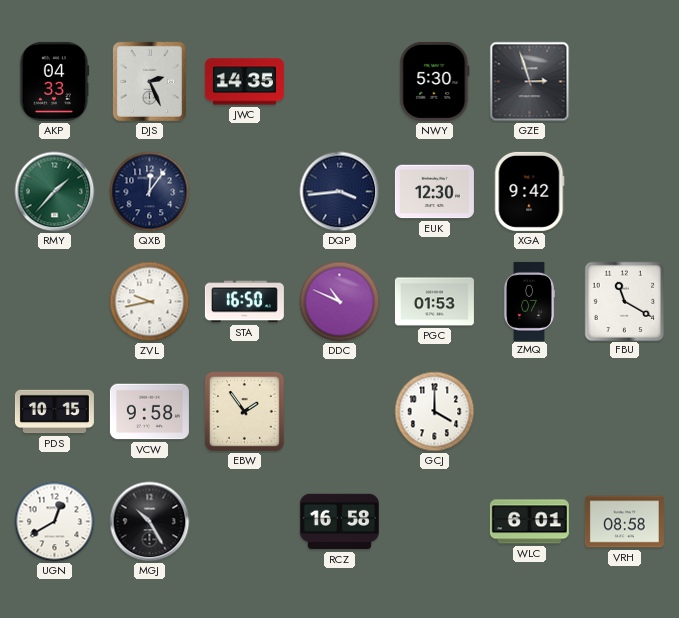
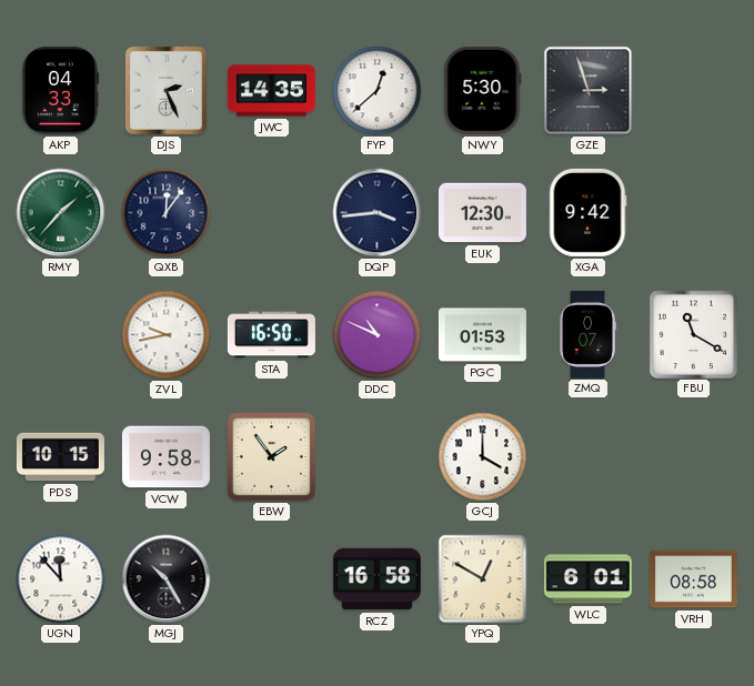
FYP: none -> 12:38 (378, 91)
UGN: 12:40 -> 11:53 (61, 579)
YPQ: none -> 12:50 (483, 579)
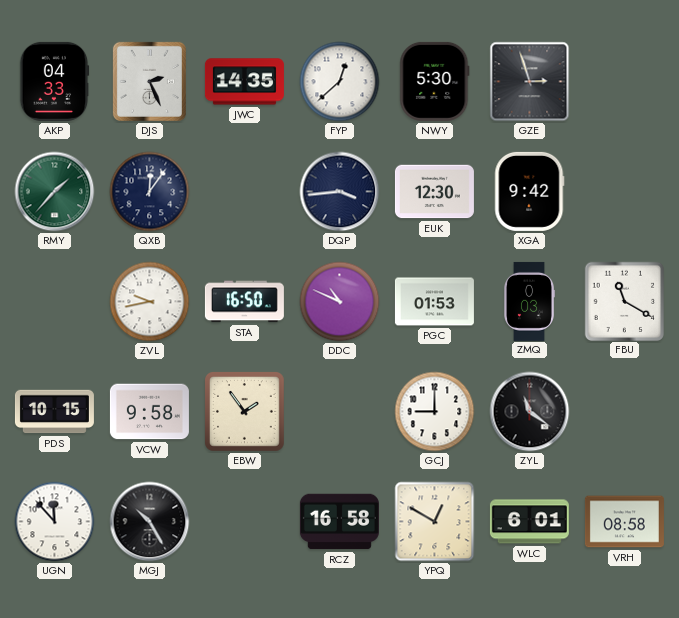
ZMQ: 0:07 -> 0:03 (529, 301)
GCJ: 4:00 -> 9:00 (435, 412)
ZYL: none -> 11:21 (530, 412)
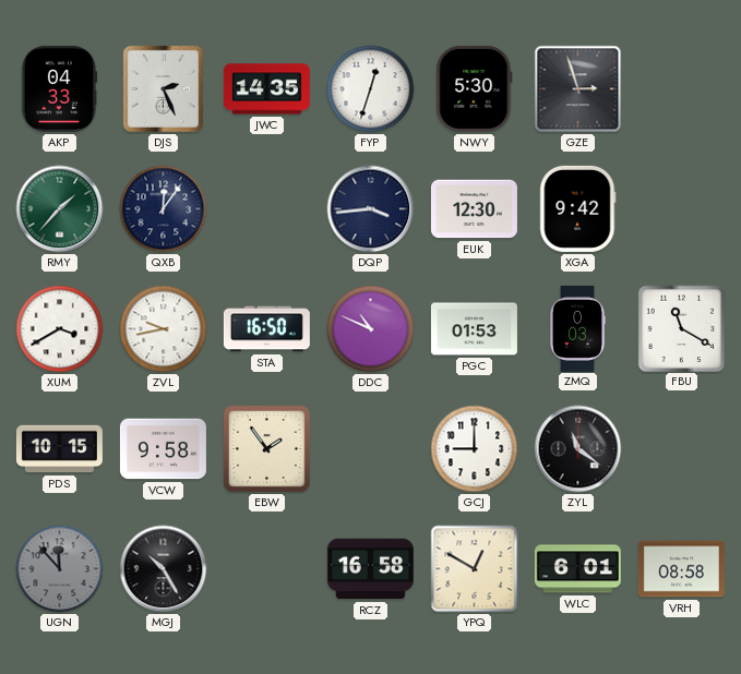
FYP: 12:38 -> 12:33 (371, 89)
XUM: none -> 3:40 (60, 329)
UGN dial: white -> grey (60, 569)
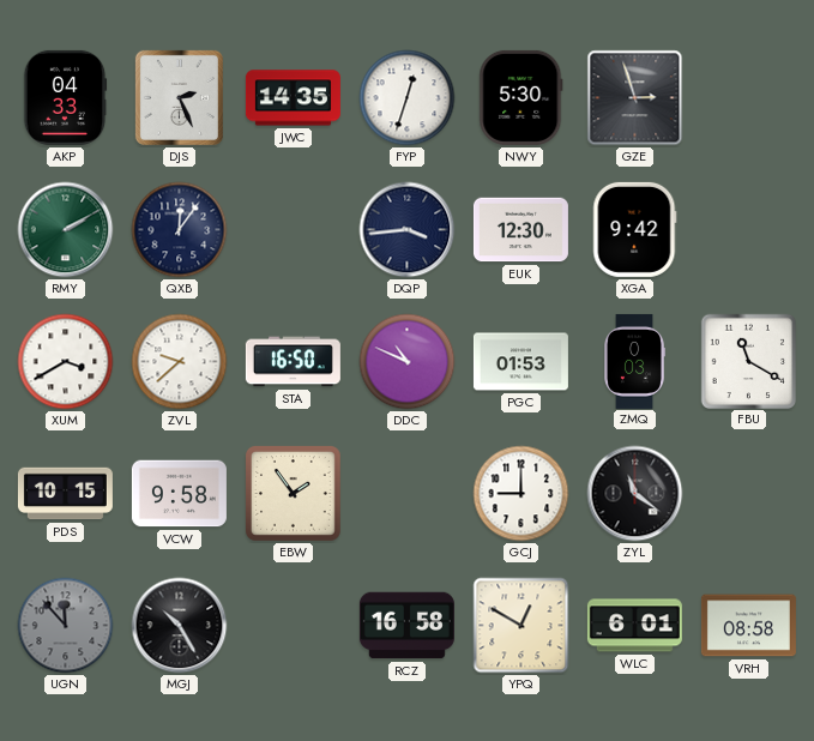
RMY: 1:37 -> 2:10 (66, 230)
ZVL: 9:43 -> 9:38 (180, 362)
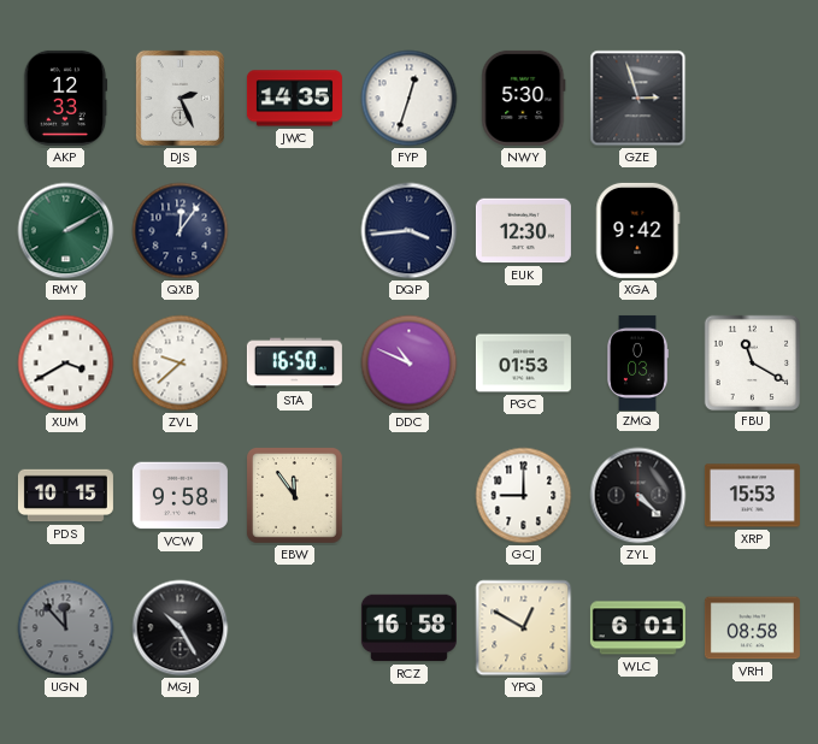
AKP: 04:33 -> 12:33 (65, 98)
EBW: 1:54 -> 11:54 (295, 496)
ZYL: 11:21 -> 4:22 (638, 496)
XRP: none -> 15:53 (752, 496)
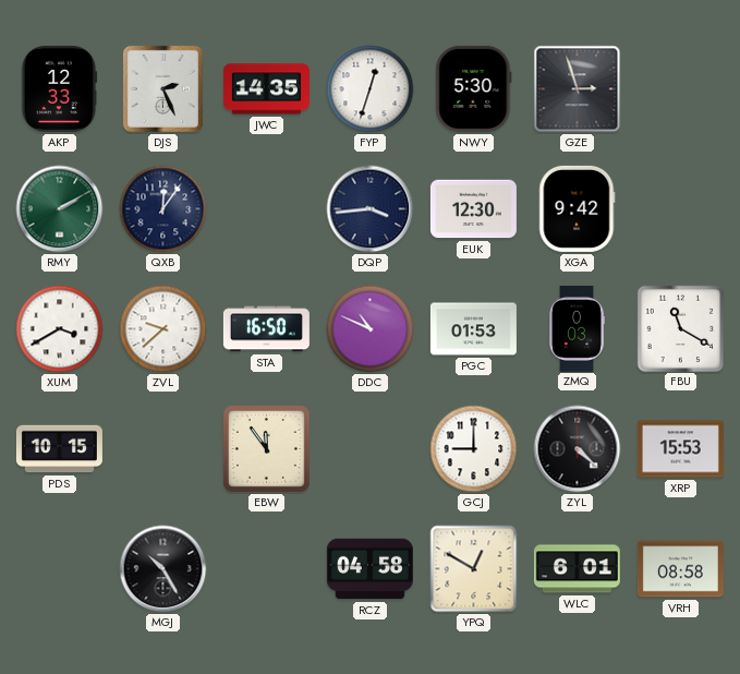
VCW: 9:58 -> none (180, 496)
UGN: 11:53 -> none (66, 628)
RCZ: 16:58 -> 04:58 (369, 569)
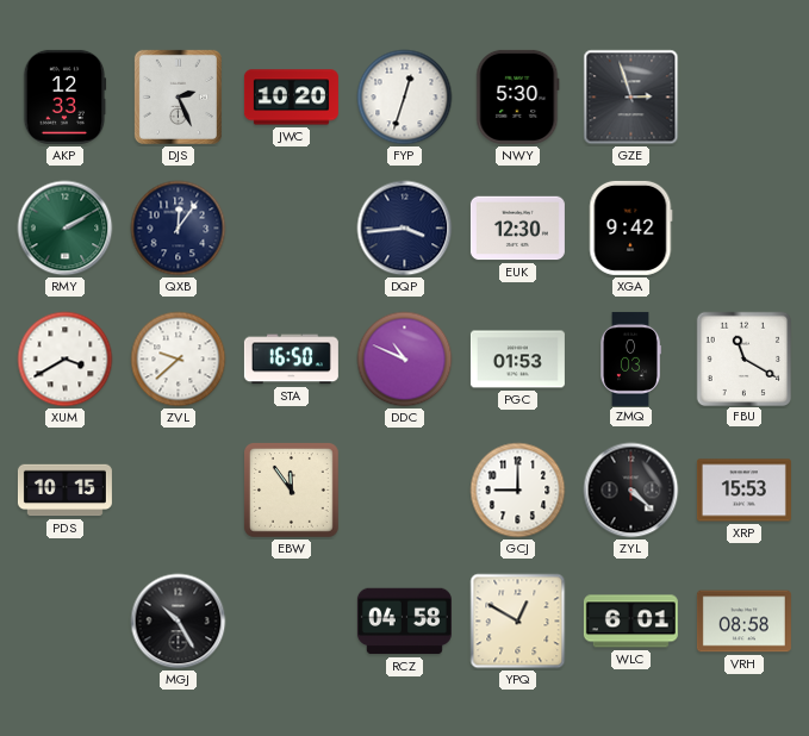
JWC: 14:35 -> 10:20 (291, 98)
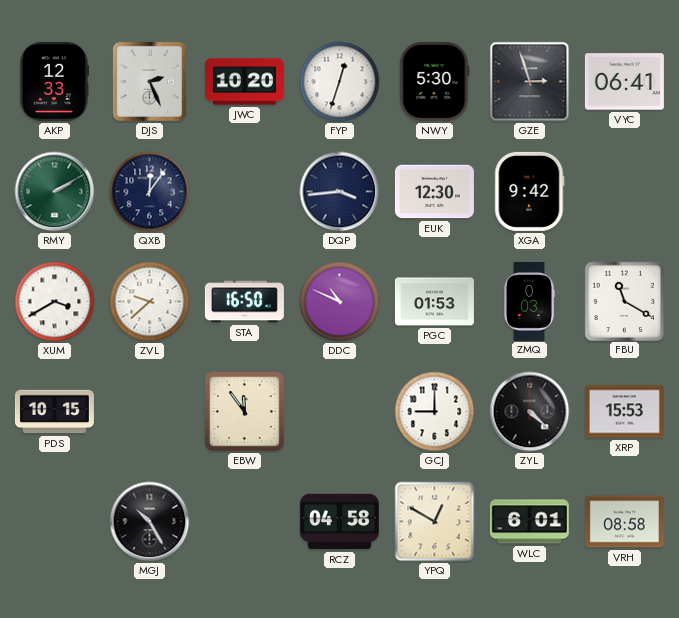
VYC: none -> 06:41 (624, 82)
